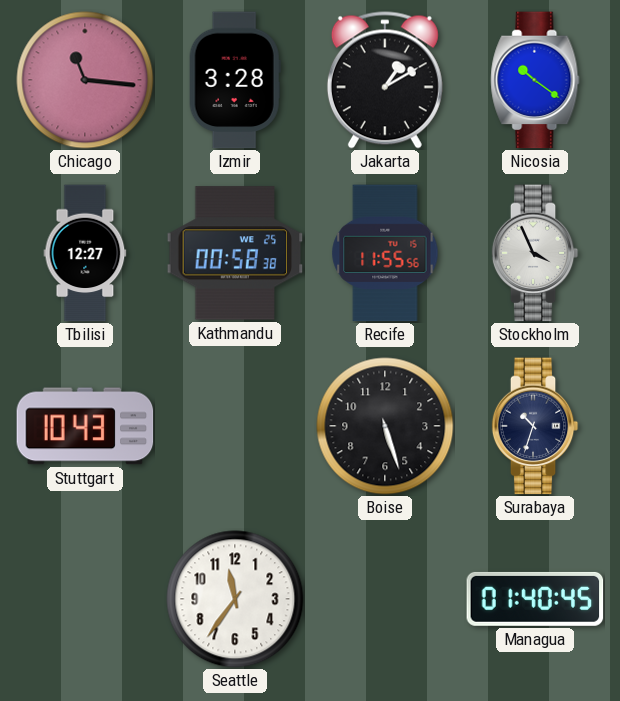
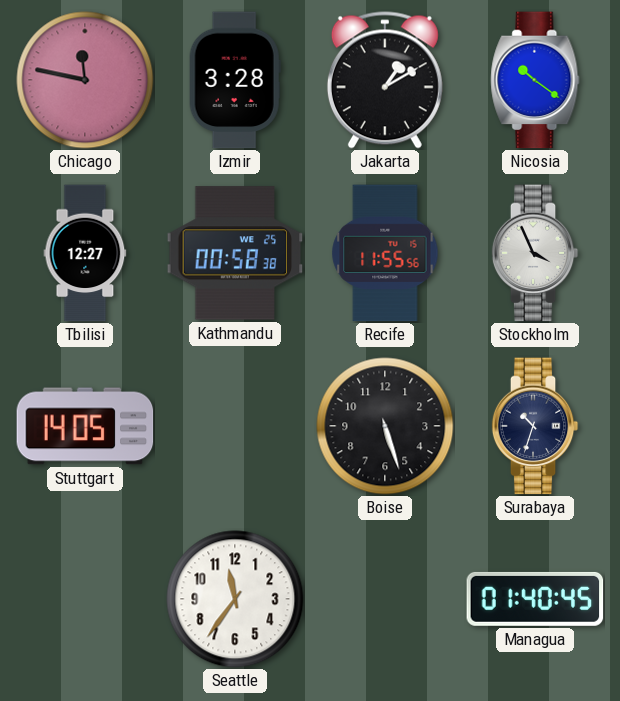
Chicago: 11:16 -> 11:47 (85, 80)
Stuttgart: 10:43 -> 14:05 (85, 426)
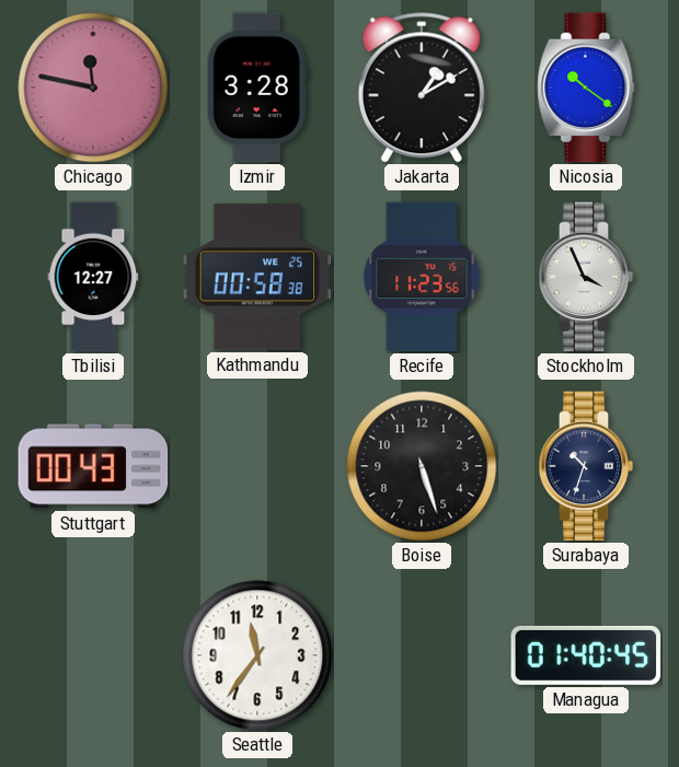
Recife: 11:55 -> 11:23 (422, 277)
Stuttgart: 14:05 -> 00:43 (93, 466)
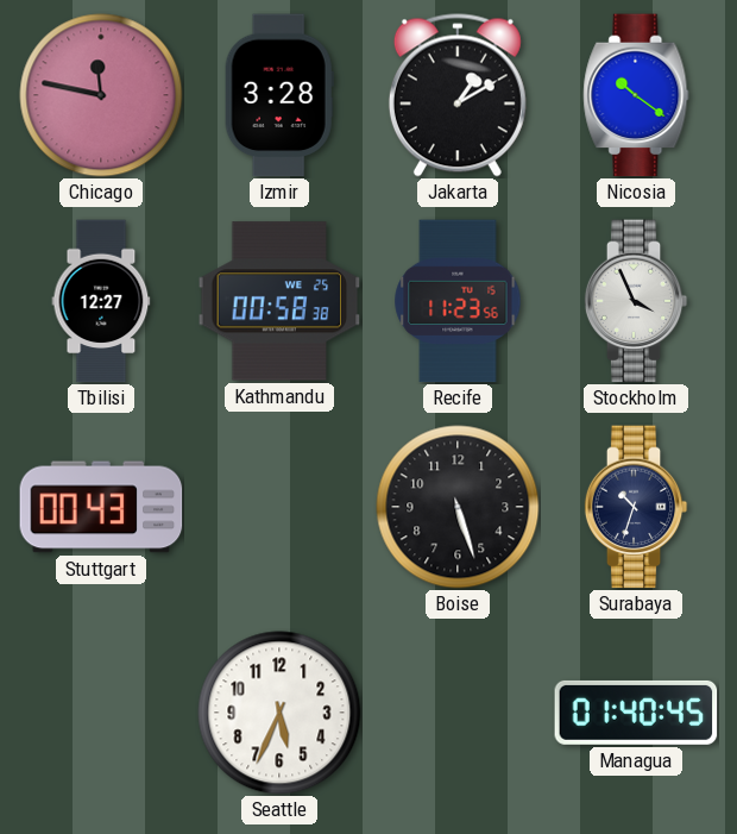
Seattle: 11:36 -> 5:34 (279, 713)
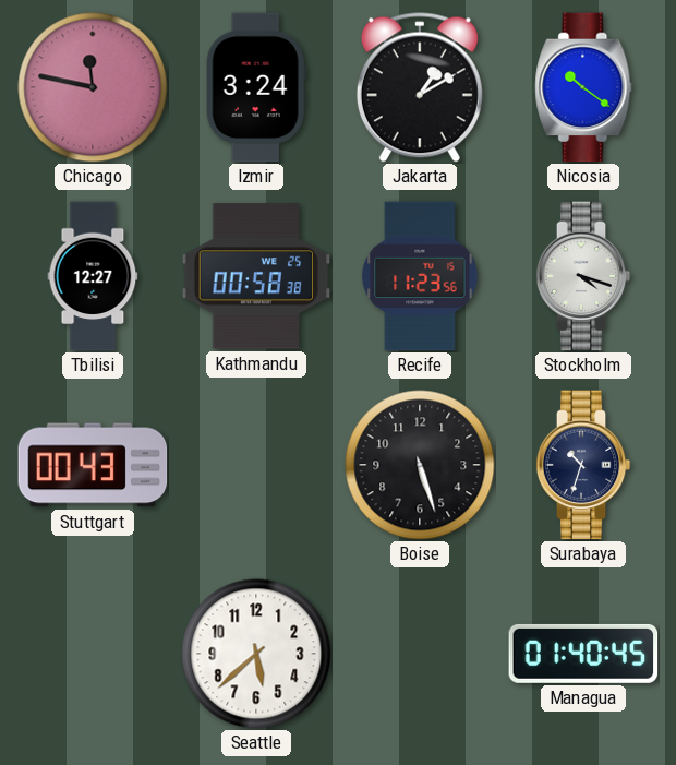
Izmir: 3:28 -> 3:24 (256, 87)
Stockholm: 3:56 -> 4:18 (583, 276)
Seattle: 5:34 -> 5:38 (256, 654)
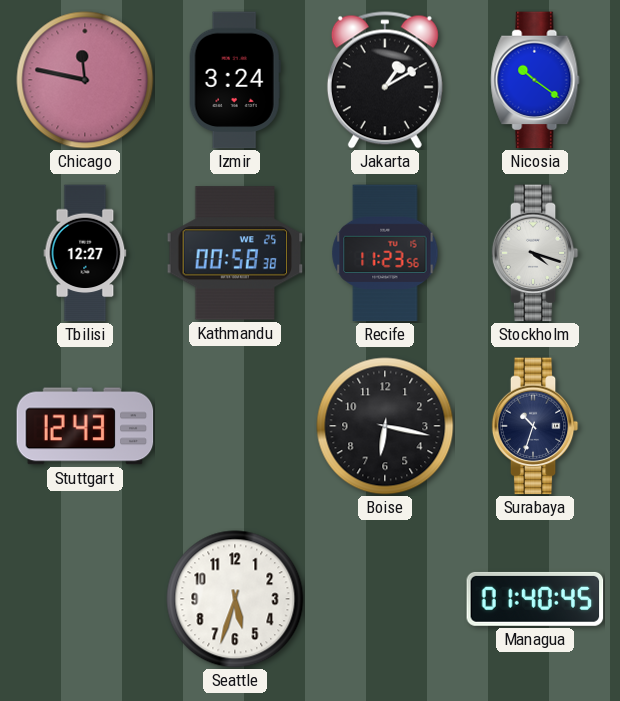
Stuttgart: 00:43 -> 12:43 (85, 426)
Boise: 5:27 -> 6:17 (385, 426)
Seattle: 5:38 -> 5:33 (235, 599)
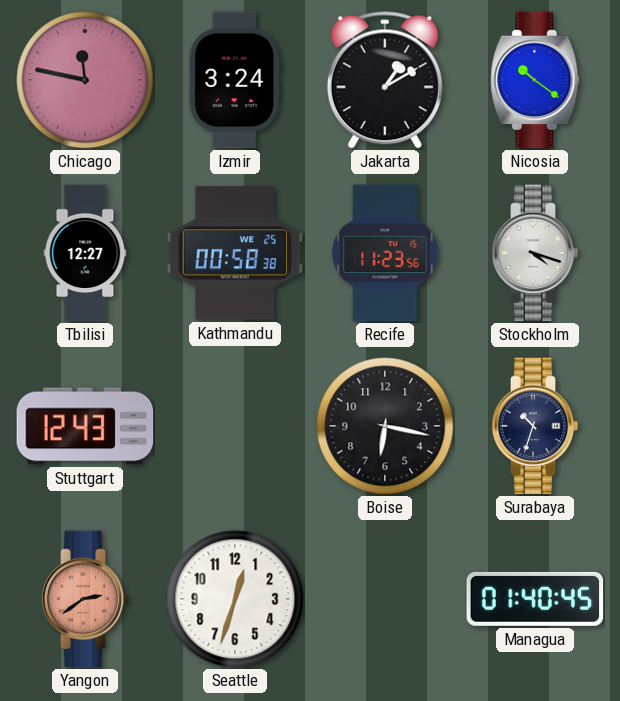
Yangon: none -> 2:39 (85, 599)
Seattle: 5:33 -> 12:33 (235, 599)
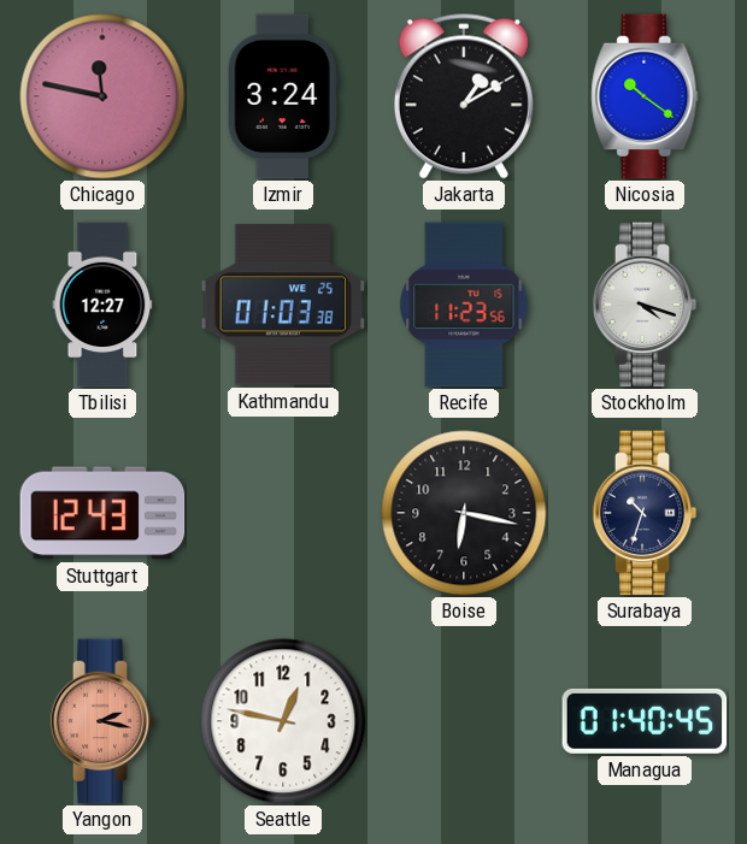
Kathmandu: 00:58 -> 01:03 (283, 305)
Yangon: 2:39 -> 2:17 (102, 721)
Seattle: 12:33 -> 12:47 (283, 721)
